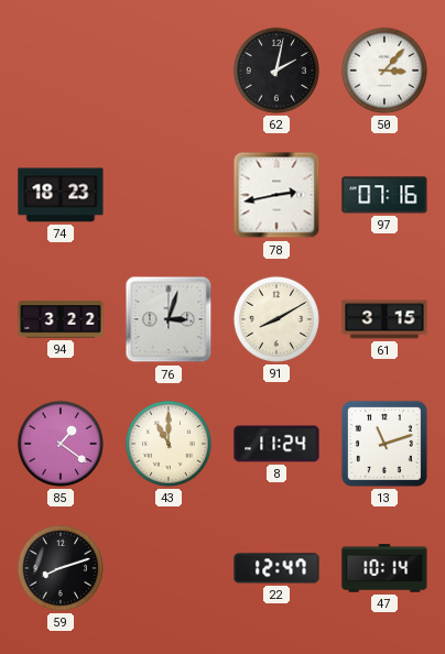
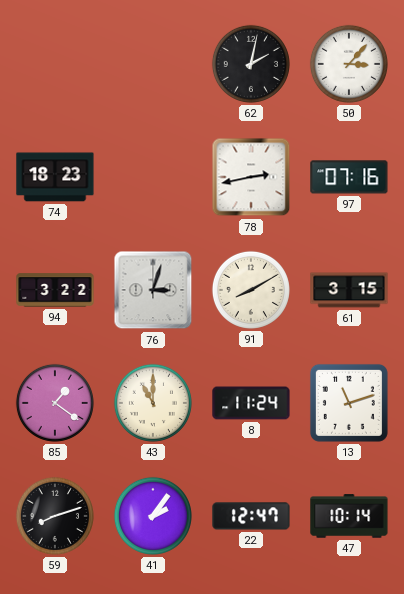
41: none -> 2:06 (153, 516)
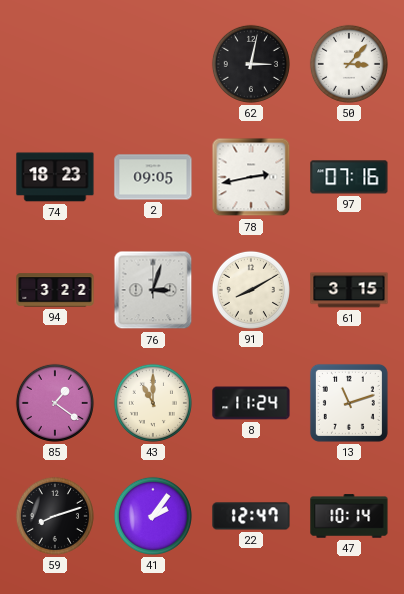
62: 2:02 -> 3:02 (251, 64)
2: none -> 09:05 (153, 177)
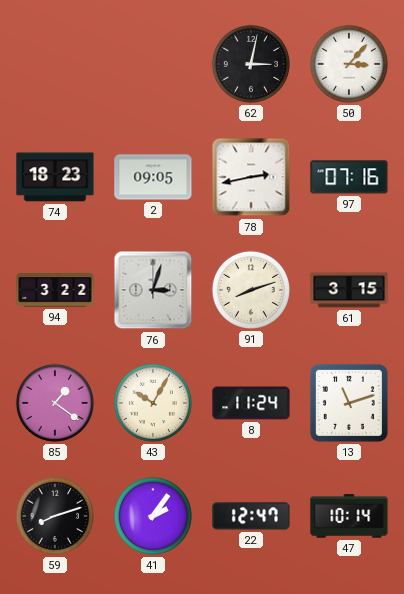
91: 8:10 -> 8:12 (251, 290)
43: 11:00 -> 10:05 (153, 403)
